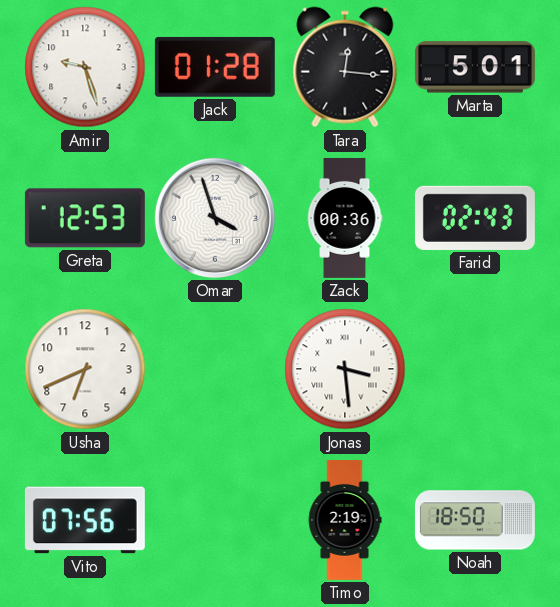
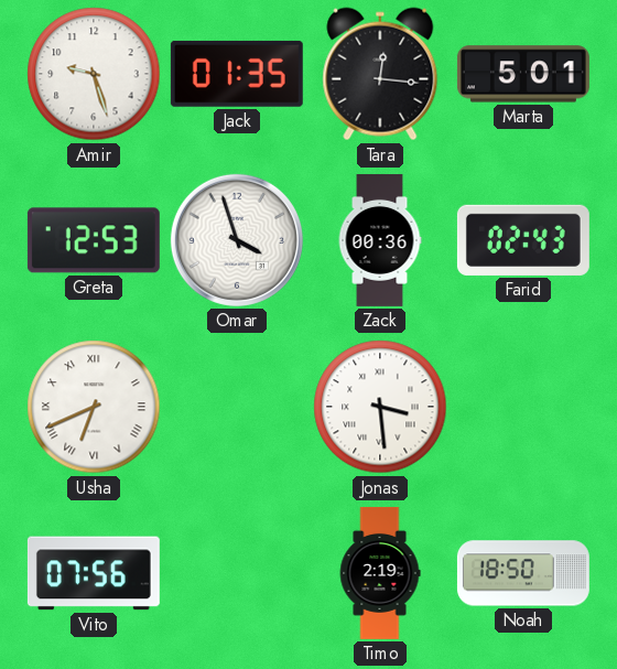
Jack: 01:28 -> 01:35 (237, 74)
Usha numerals: Arabic -> Roman (94, 407)
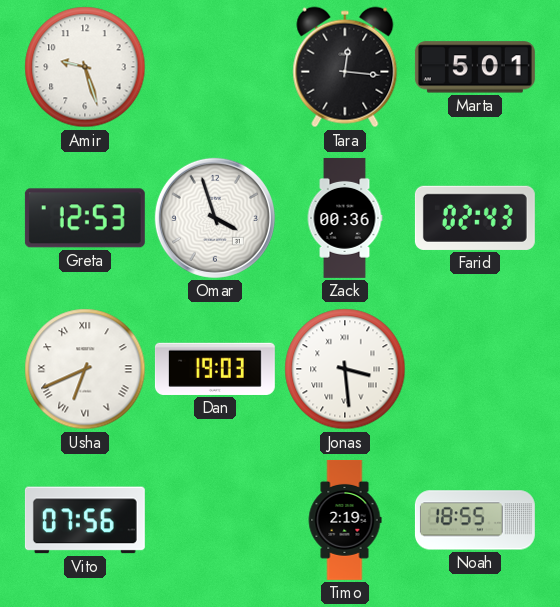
Jack: 01:35 -> none (237, 74)
Dan: none -> 19:03 (215, 369)
Noah: 18:50 -> 18:55 (475, 520)
